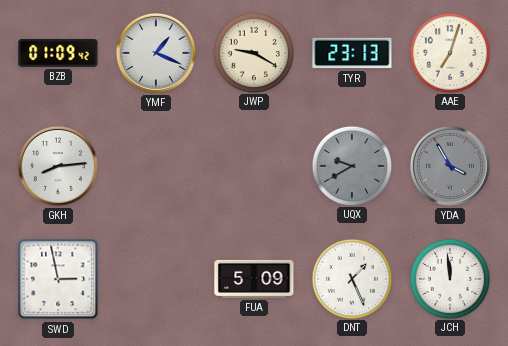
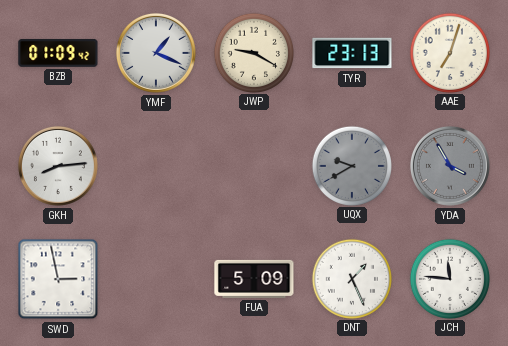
JCH: 11:59 -> 11:46 (449, 278)
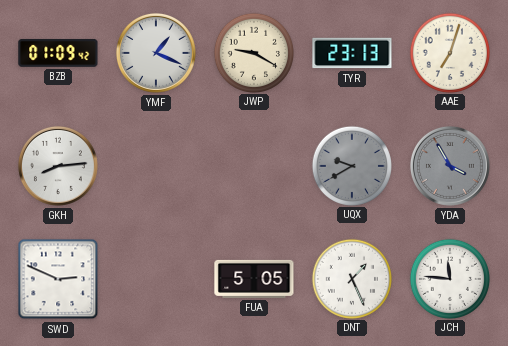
SWD: 2:58 -> 2:49 (58, 279)
FUA: 5:09 -> 5:05 (254, 279)
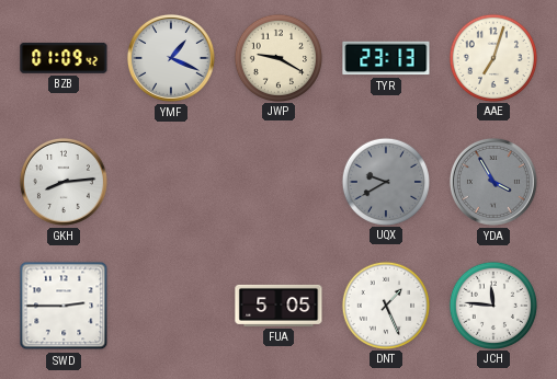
SWD: 2:49 -> 2:45 (64, 306)
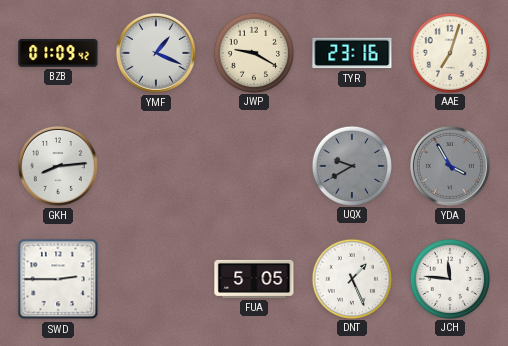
TYR: 23:13 -> 23:16 (352, 53)
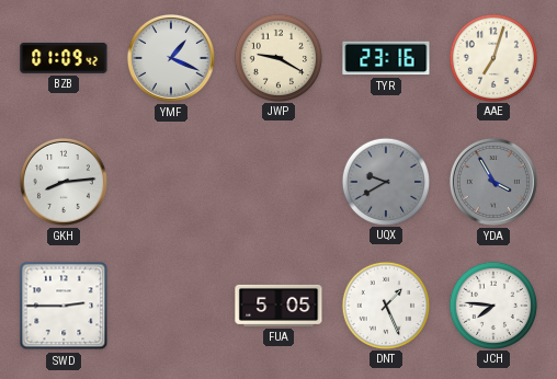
JCH: 11:46 -> 7:46 (492, 305)
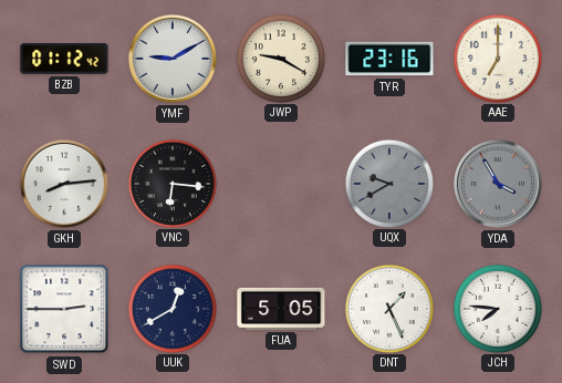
BZB: 01:09 -> 01:12 (64, 59)
YMF: 1:19 -> 9:10 (173, 59)
AAE: 7:03 -> 7:00 (497, 58)
VNC: none -> 6:16 (171, 183)
UUK: none -> 12:40 (171, 308)
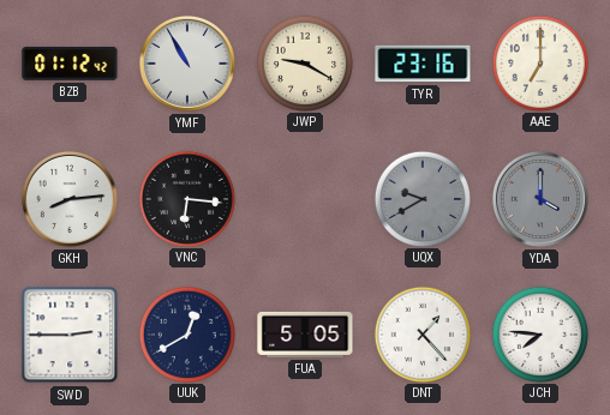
YMF: 9:10 -> 10:55 (187, 64)
YDA: 3:55 -> 4:00 (540, 199)
DNT: 1:26 -> 1:23 (421, 333)
